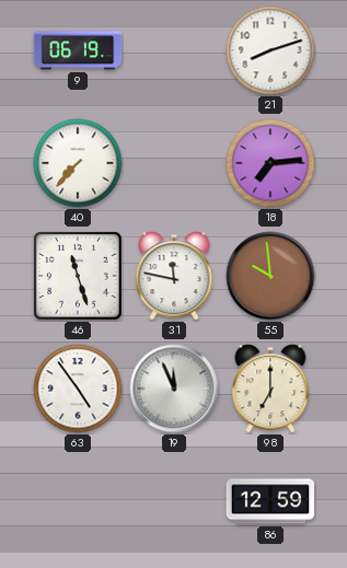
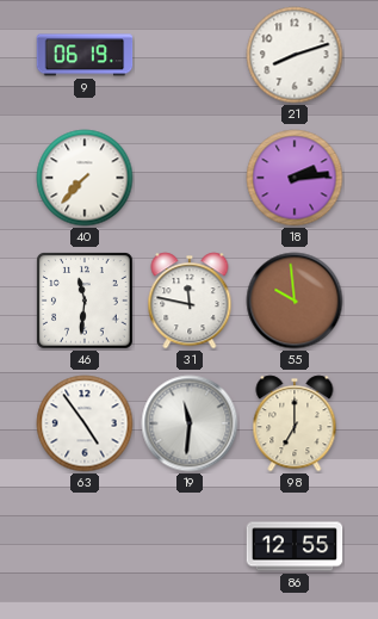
18: 7:14 -> 2:14 (295, 178)
46: 11:27 -> 11:31 (85, 301)
19: 11:56 -> 11:31 (190, 423)
86: 12:59 -> 12:55 (295, 546)
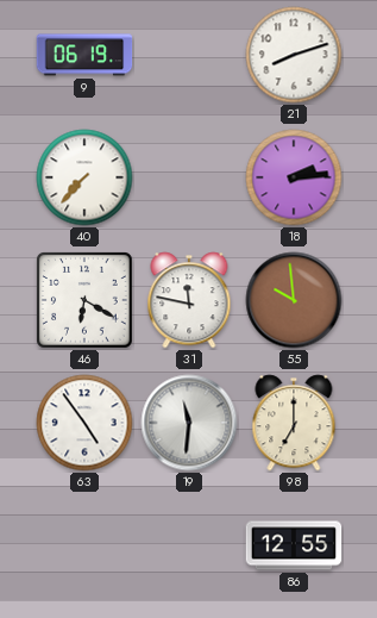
46: 11:31 -> 6:20 (84, 300)
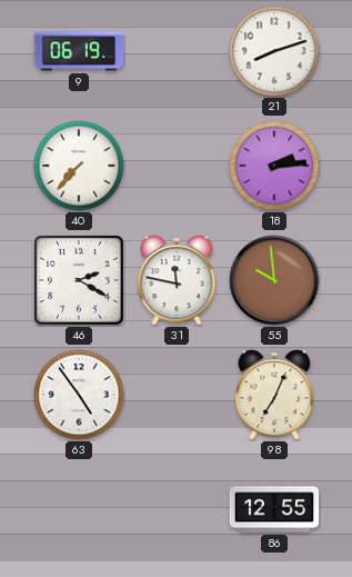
46: 6:20 -> 2:20 (79, 280)
19: 11:31 -> none (189, 423)
98: 7:00 -> 7:04 (274, 395)
